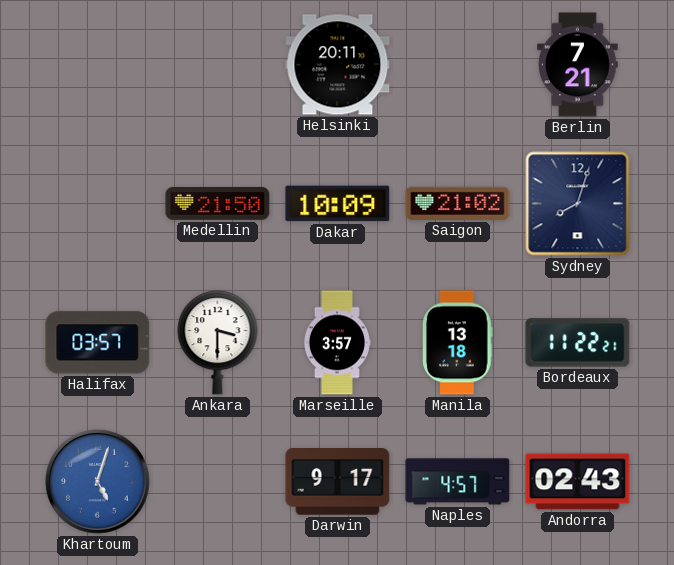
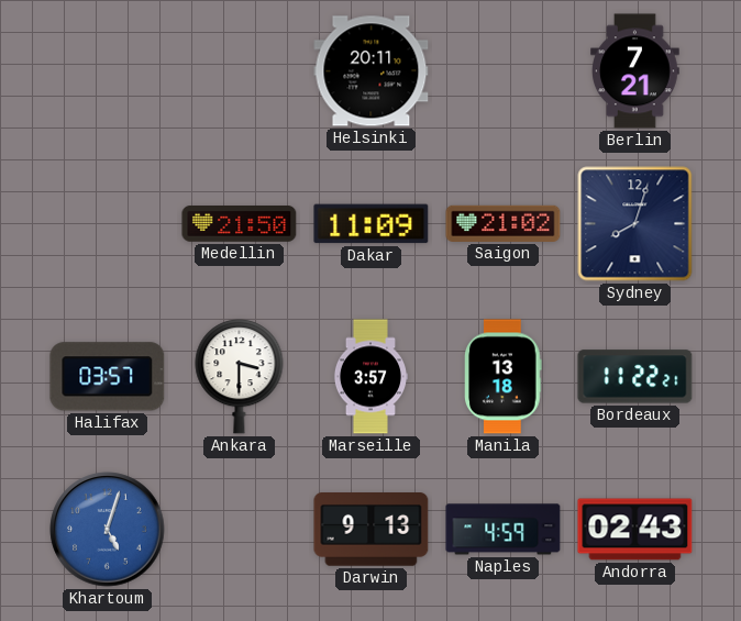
Dakar: 10:09 -> 11:09 (372, 224)
Darwin: 9:17 -> 9:13 (372, 530)
Naples: 4:57 -> 4:59 (504, 530)
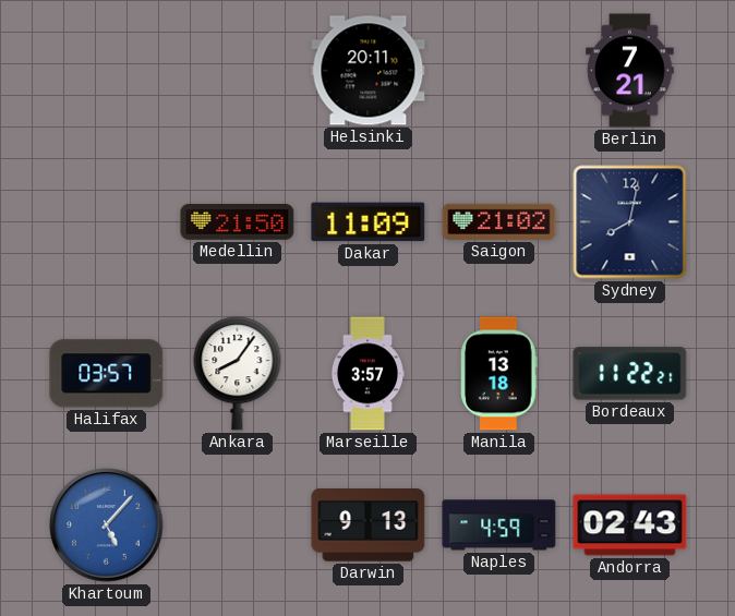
Sydney: 8:03 -> 8:02 (630, 222)
Ankara: 3:30 -> 8:06 (238, 374)
Khartoum: 5:03 -> 5:07 (107, 526)
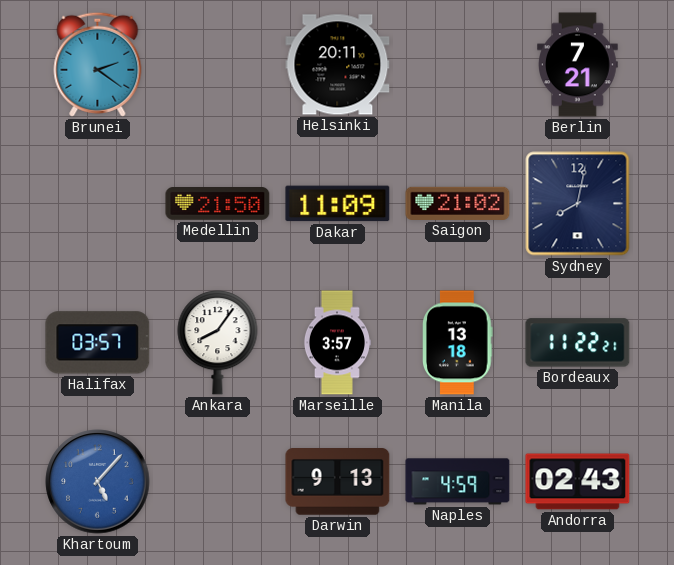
Brunei: none -> 2:21 (98, 64)
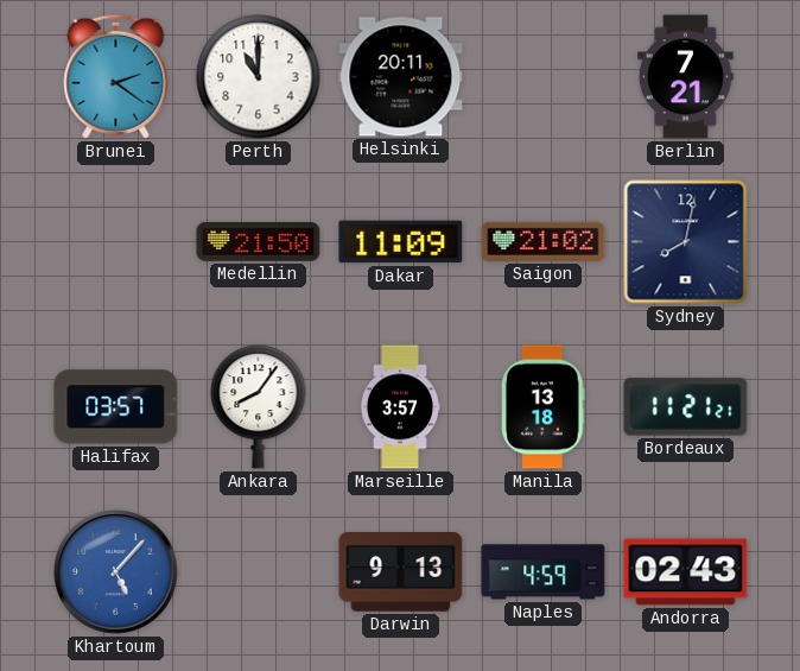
Perth: none -> 11:00 (259, 77)
Bordeaux: 11:22 -> 11:21 (686, 407)
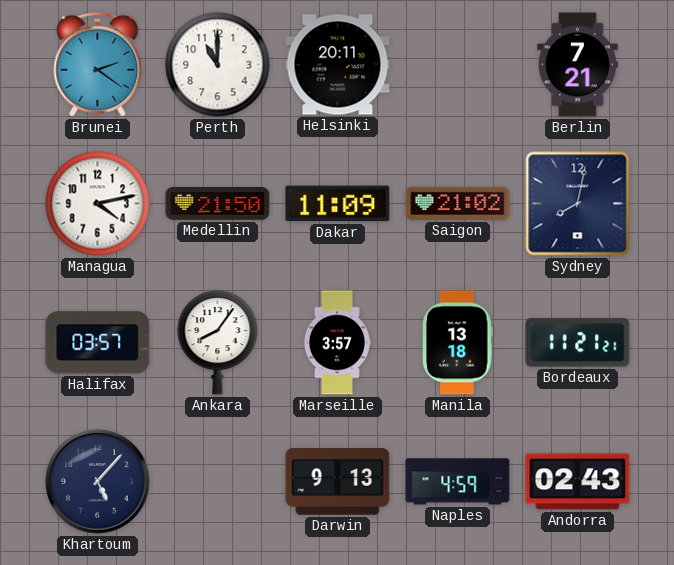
Managua: none -> 4:13 (98, 204)
Khartoum dial: blue -> navy (98, 482)
